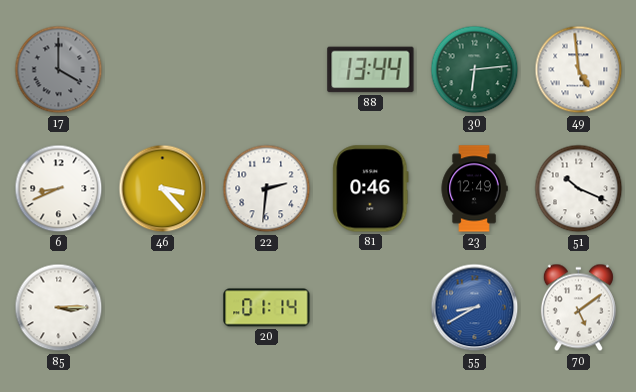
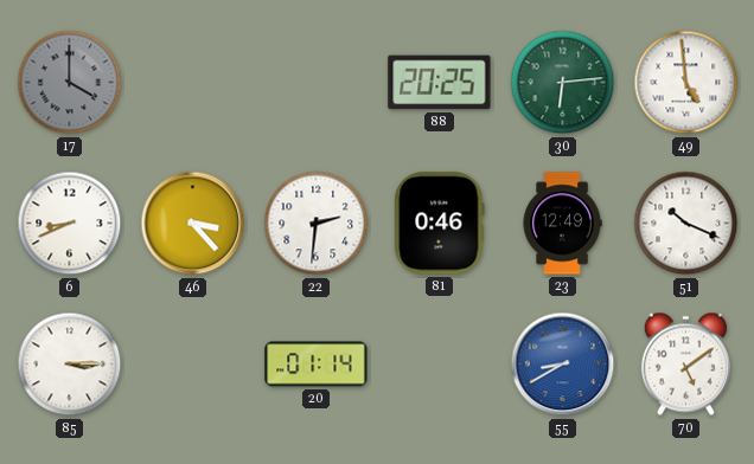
88: 13:44 -> 20:25 (440, 83)
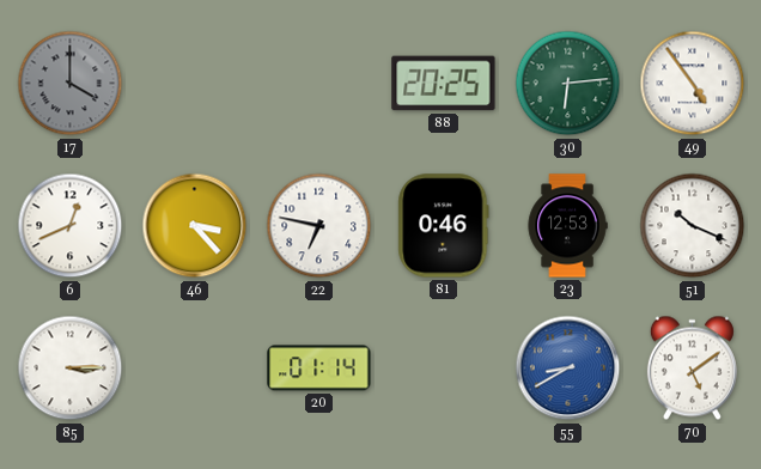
49: 4:59 -> 4:54 (693, 84)
6: 8:41 -> 12:41 (71, 226)
22: 2:31 -> 6:47 (319, 226)
23: 12:49 -> 12:53 (567, 226)
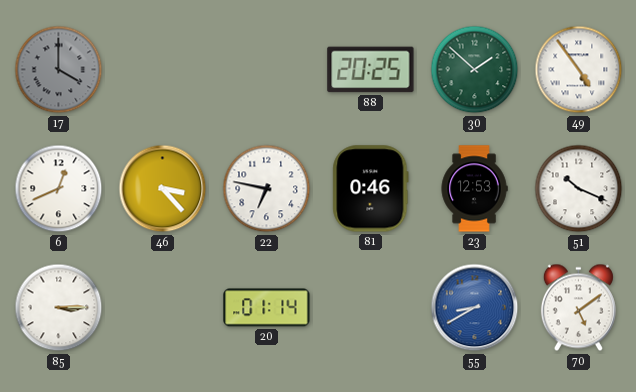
30: 6:14 -> 1:52 (475, 70)
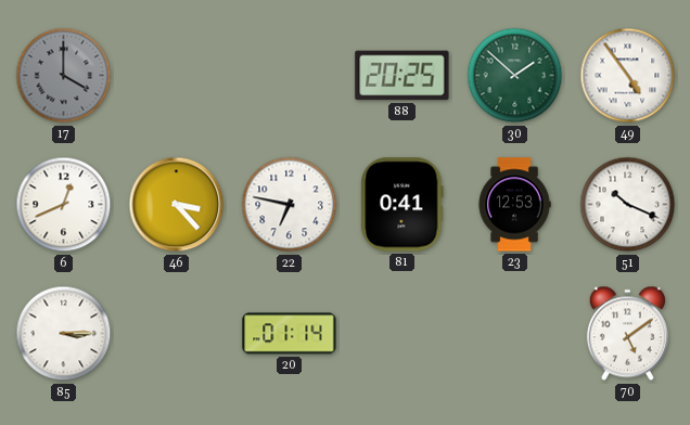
81: 0:46 -> 0:41 (403, 205)
55: 8:40 -> none (475, 308)
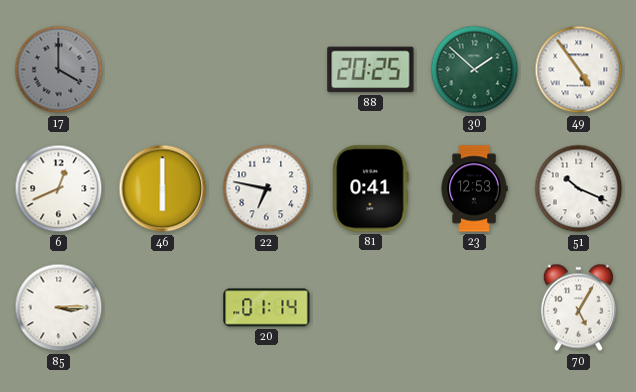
46: 3:23 -> 6:00 (163, 189)
70: 5:09 -> 5:05 (578, 308)
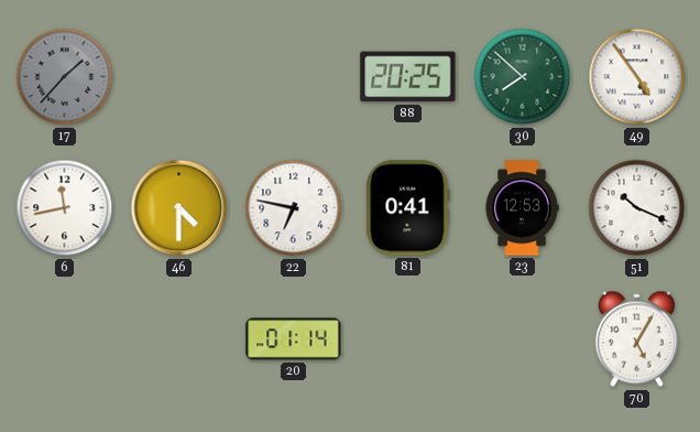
17: 4:00 -> 1:37 (65, 77)
30: 1:52 -> 7:52 (523, 77)
6: 12:41 -> 11:43 (65, 208)
46: 6:00 -> 4:30 (179, 208)
85: 3:15 -> none (59, 308)
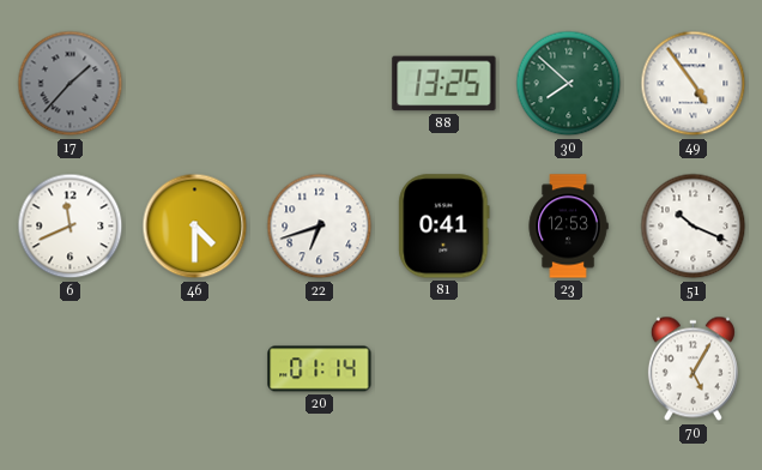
88: 20:25 -> 13:25 (444, 84)
6: 11:43 -> 11:41 (71, 227)
22: 6:47 -> 6:42 (320, 227)
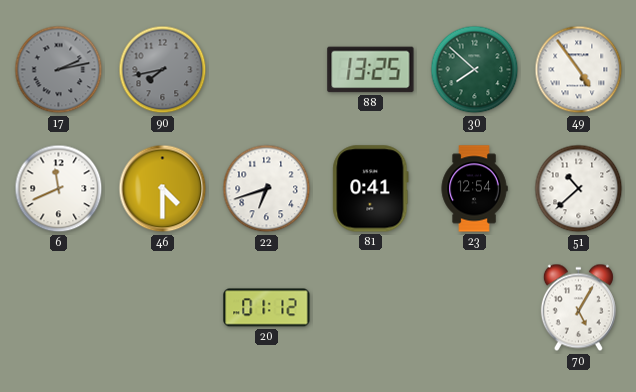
17: 1:37 -> 2:13 (59, 70)
90: none -> 7:43 (163, 70)
23: 12:53 -> 12:54 (474, 189)
51: 10:19 -> 10:38 (579, 189)
20: 01:14 -> 01:12 (267, 308)
